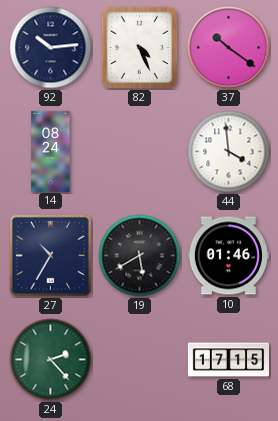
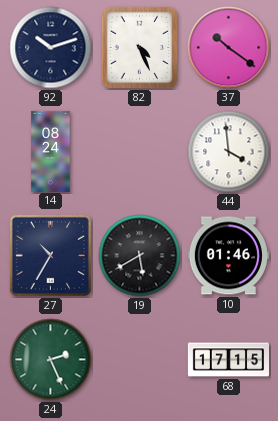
92: 10:14 -> 10:12 (51, 48)
24: 2:23 -> 2:26 (51, 360)
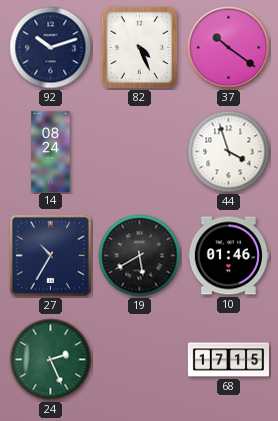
44: 3:59 -> 3:57 (229, 152)
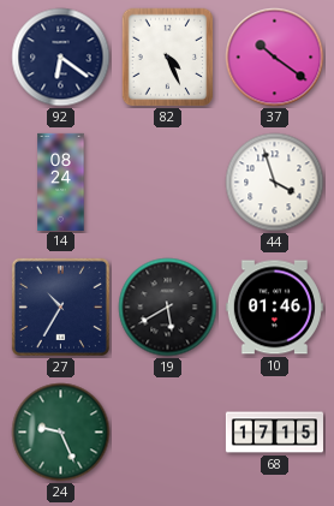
92: 10:12 -> 6:21 (61, 58)
24: 2:26 -> 9:26 (61, 433)
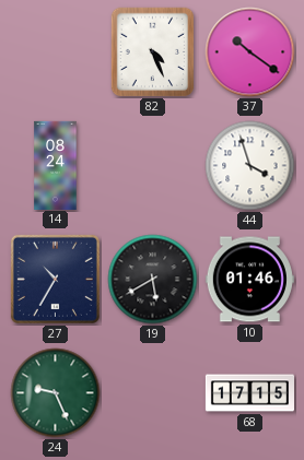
92: 6:21 -> none (61, 58)
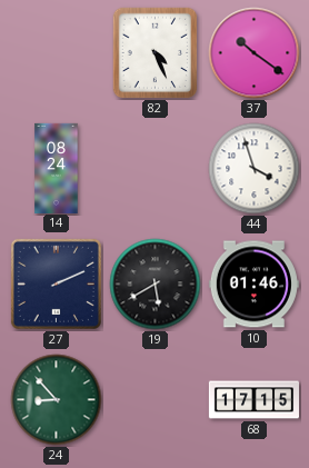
27: 10:35 -> 2:11 (56, 283)
24: 9:26 -> 8:53 (57, 400)
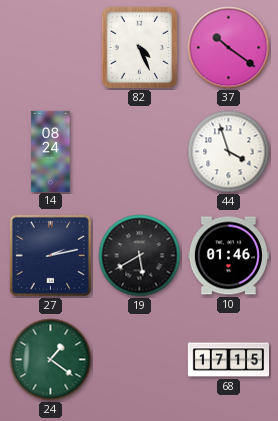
27: 2:11 -> 2:13 (50, 255)
24: 8:53 -> 1:21 (51, 360)
